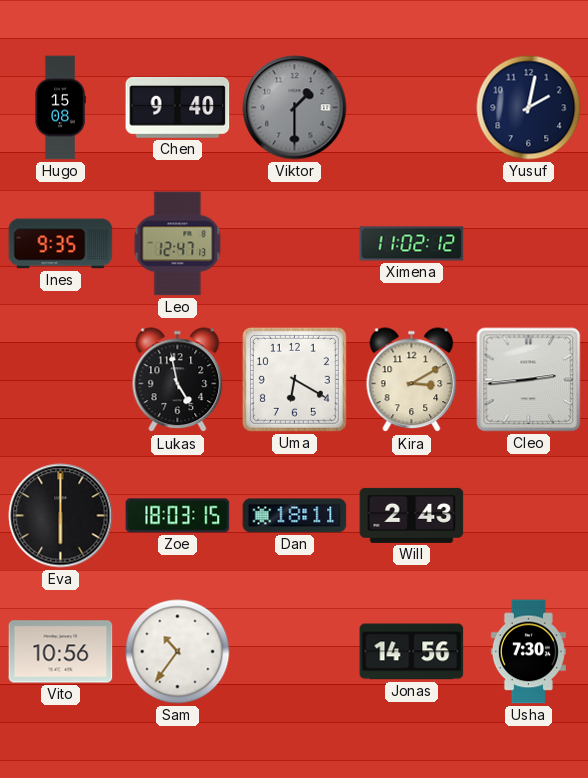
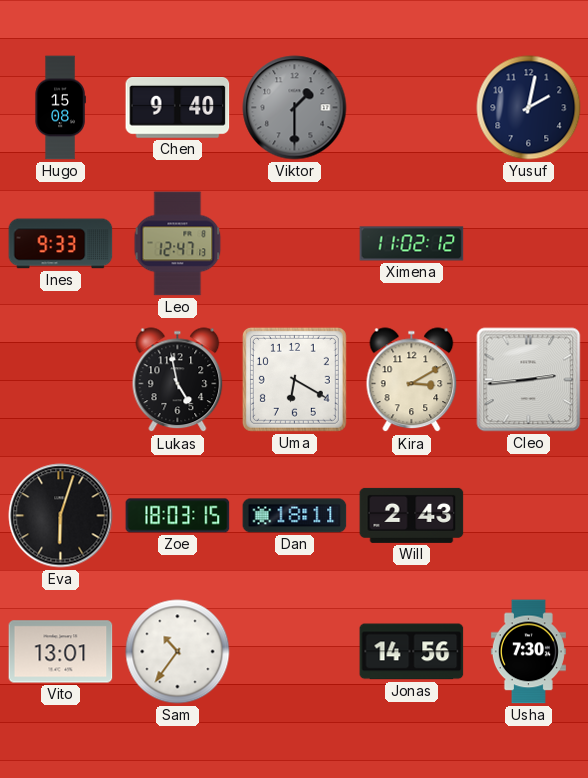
Ines: 9:35 -> 9:33 (61, 244)
Eva: 6:00 -> 6:03 (61, 516)
Vito: 10:56 -> 13:01 (61, 652)
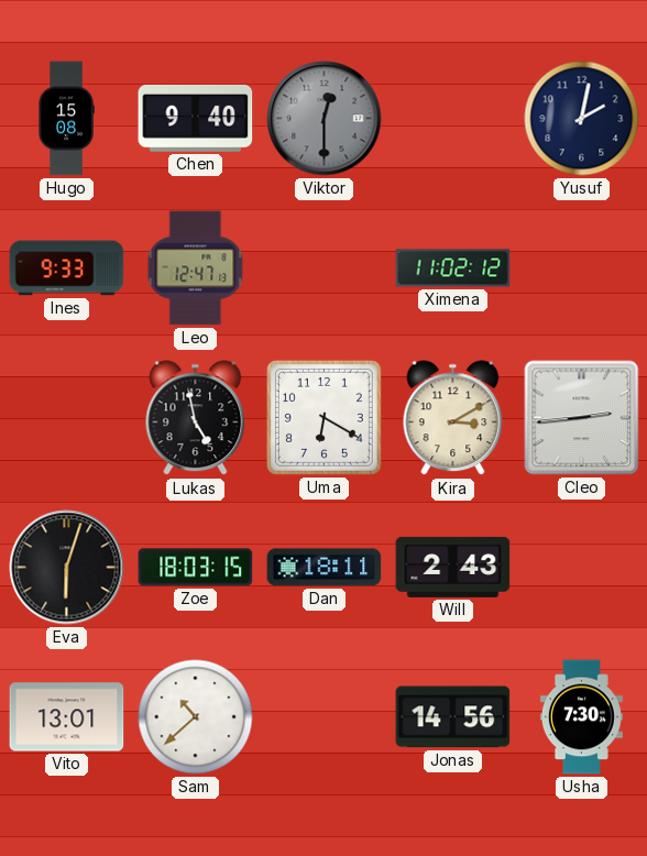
Viktor: 1:30 -> 12:30 (325, 119)
Sam: 10:36 -> 10:38 (196, 717)
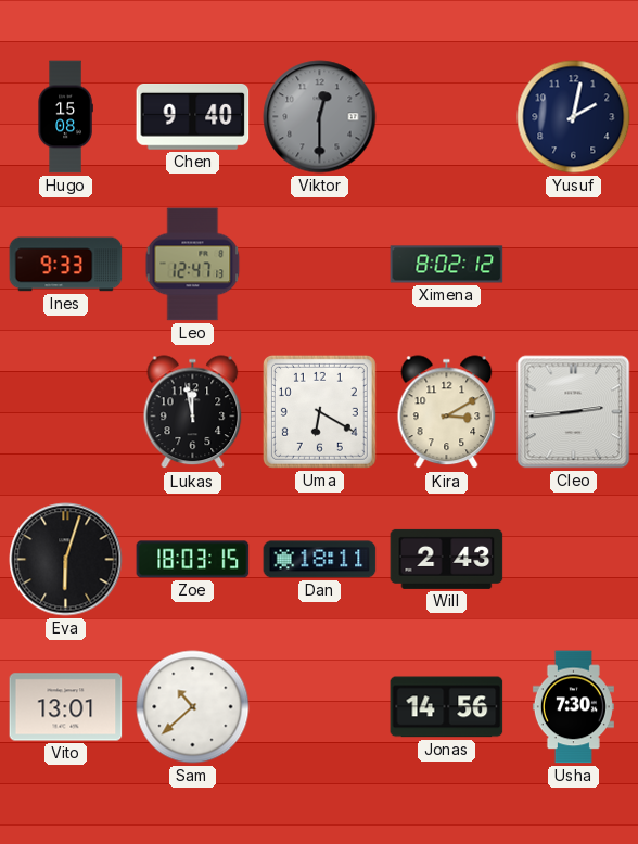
Ximena: 11:02 -> 8:02 (447, 265)
Lukas: 4:58 -> 11:58 (193, 412)
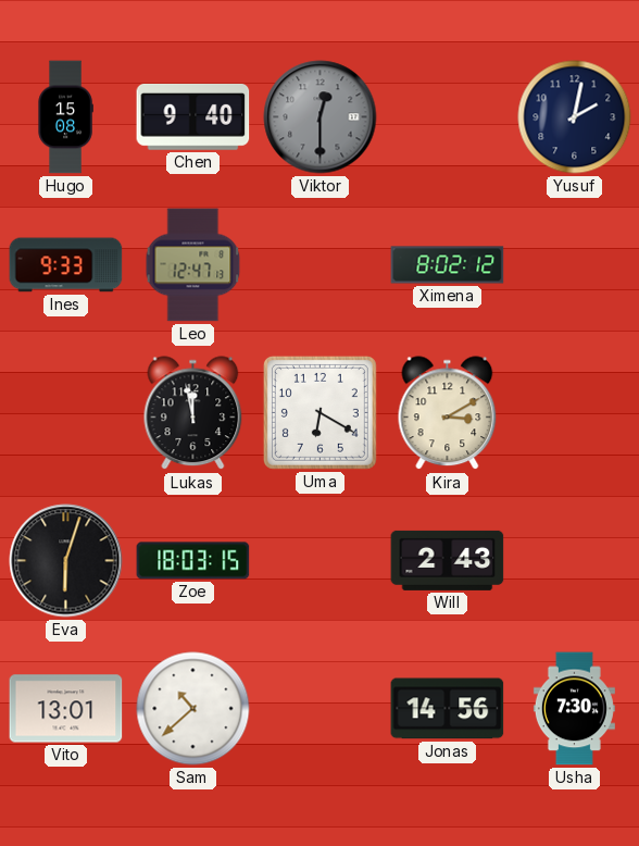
Cleo: 2:44 -> none (574, 412)
Dan: 18:11 -> none (320, 560)
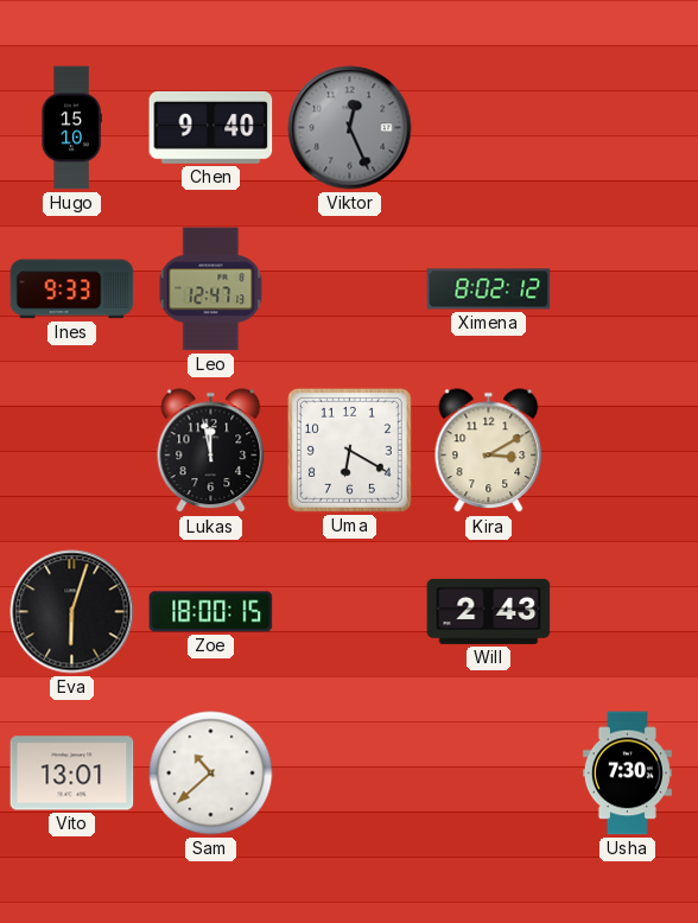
Hugo: 15:08 -> 15:10 (71, 128)
Viktor: 12:30 -> 12:26 (350, 128)
Yusuf: 2:02 -> none (575, 117)
Zoe: 18:03 -> 18:00 (211, 612)
Jonas: 14:56 -> none (448, 709)
